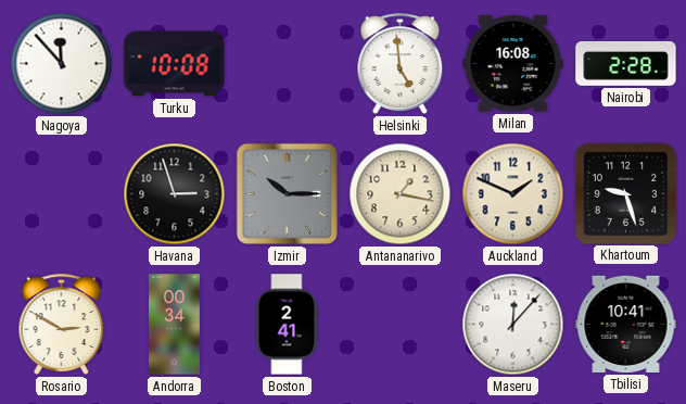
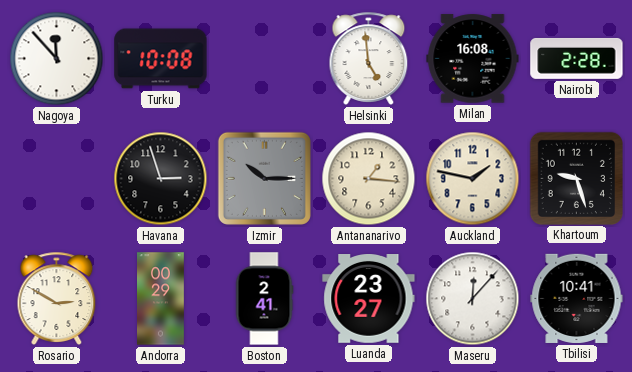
Antananarivo: 1:17 -> 1:16 (369, 179)
Auckland: 1:49 -> 1:47 (473, 179)
Andorra: 00:34 -> 00:29 (161, 299)
Luanda: none -> 23:27 (369, 299)
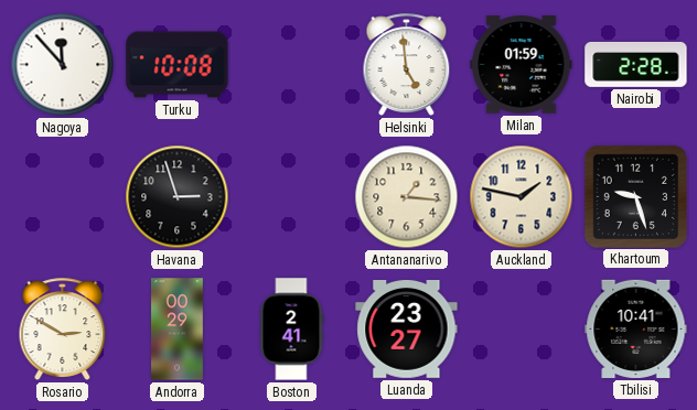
Milan: 16:08 -> 01:59 (522, 65)
Izmir: 10:15 -> none (264, 178)
Maseru: 12:07 -> none (473, 299)
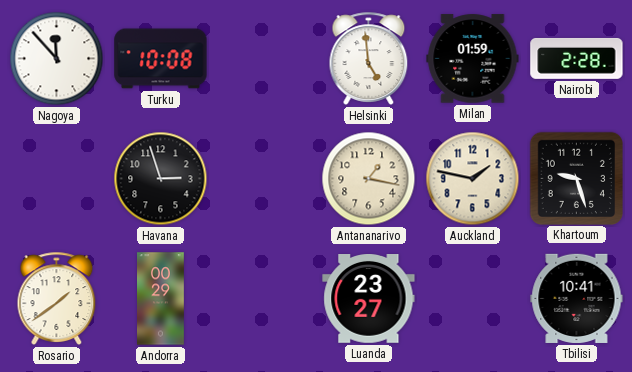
Antananarivo: 1:16 -> 1:17 (369, 179)
Rosario: 2:50 -> 1:39 (57, 298)
Boston: 2:41 -> none (291, 330)
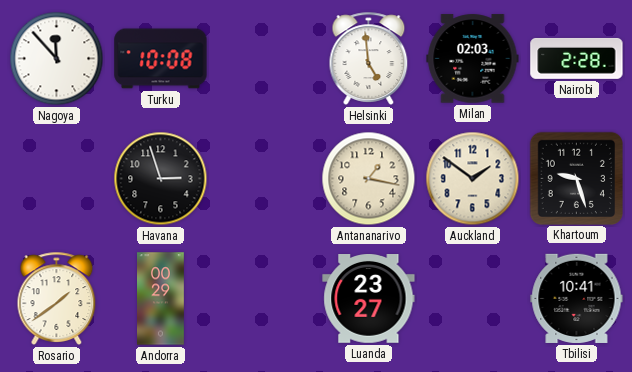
Milan: 01:59 -> 02:03 (473, 59)
Auckland: 1:47 -> 1:51 (473, 179)
